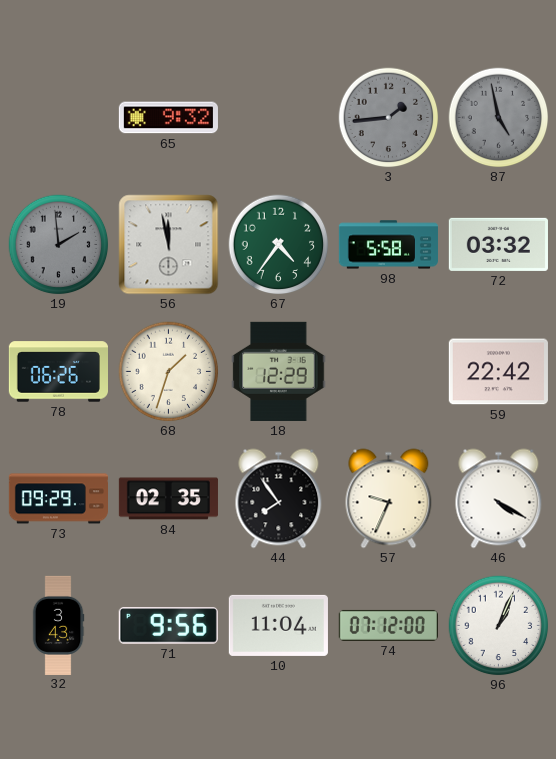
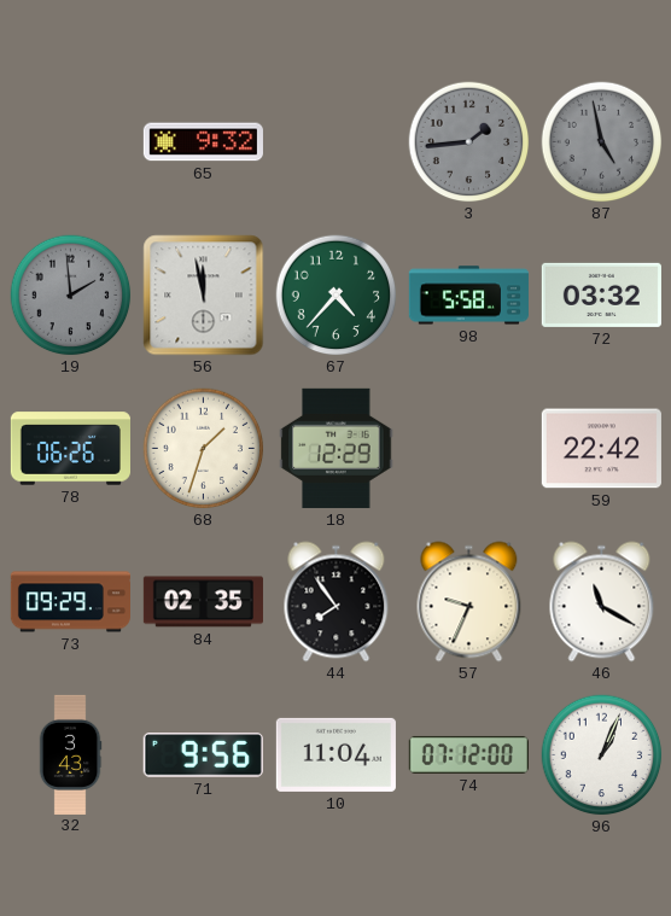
67: 4:36 -> 4:37 (337, 296)
46: 4:20 -> 11:20 (602, 602)
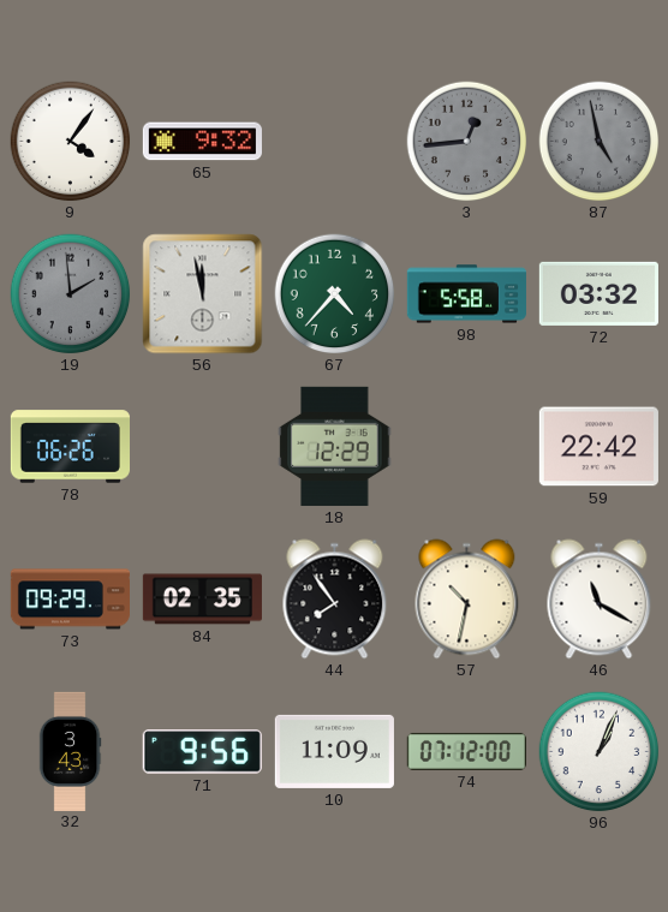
9: none -> 4:06 (71, 142)
3: 1:44 -> 12:44 (467, 142)
68: 1:33 -> none (204, 449)
57: 9:34 -> 10:32 (467, 600)
10: 11:04 -> 11:09 (334, 751)
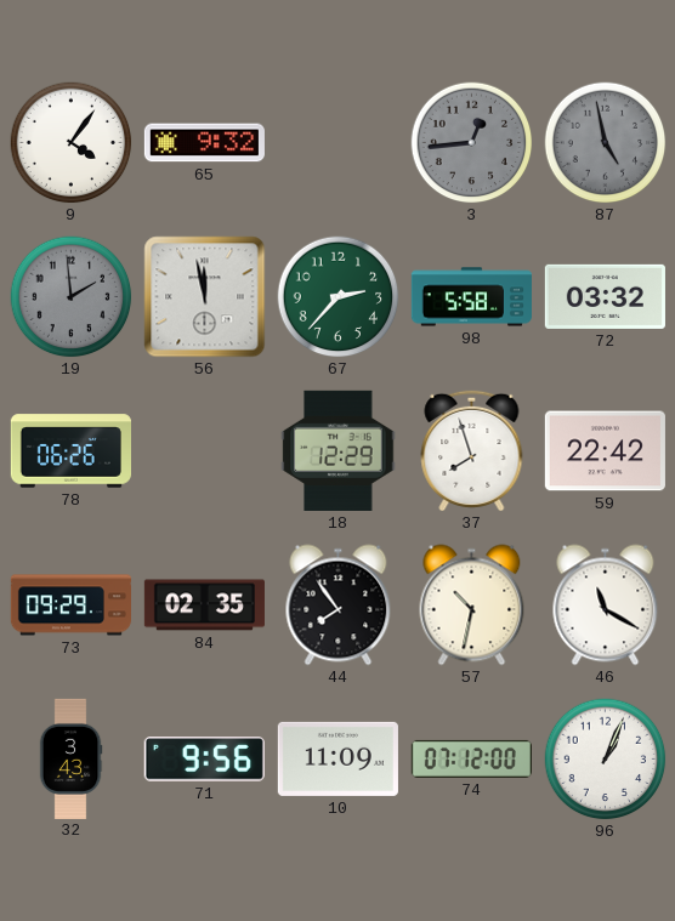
67: 4:37 -> 2:37 (339, 297)
37: none -> 7:57 (472, 450)
